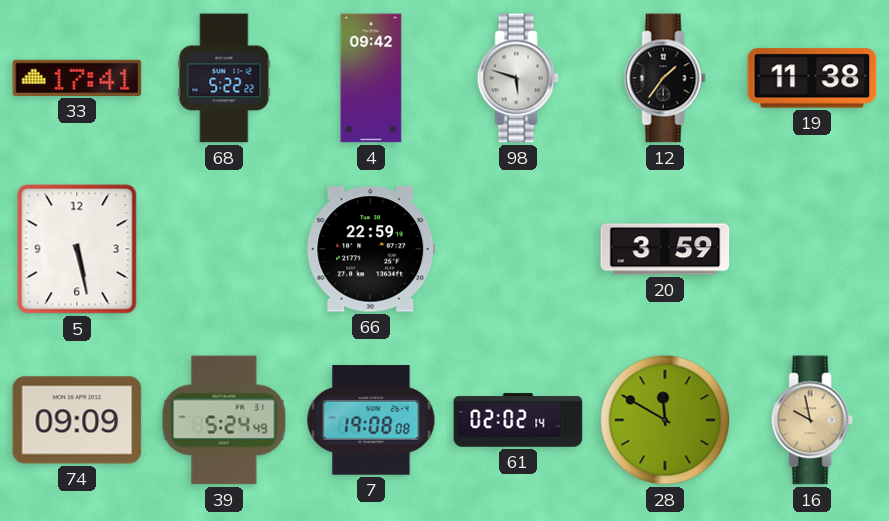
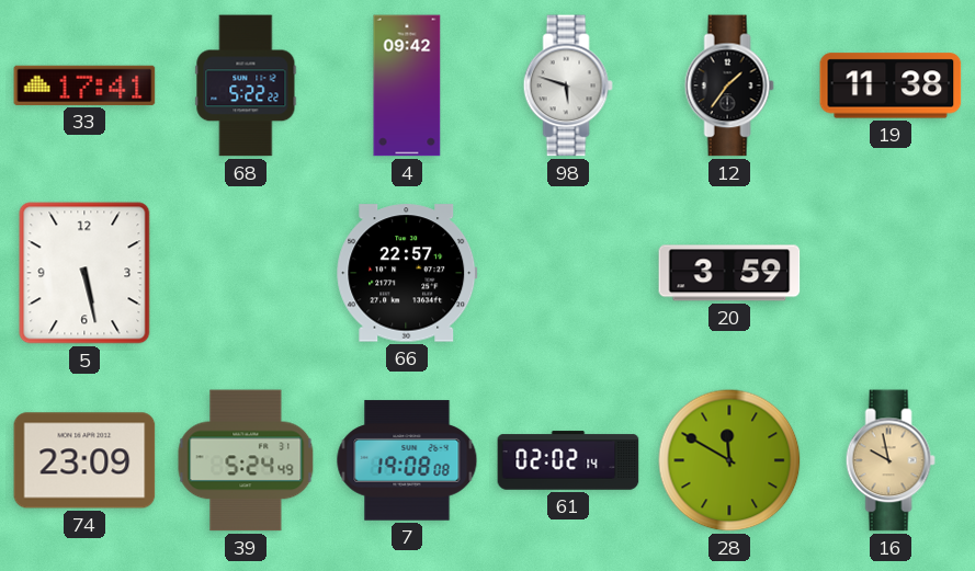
66: 22:59 -> 22:57 (407, 273)
74: 09:09 -> 23:09 (84, 460)
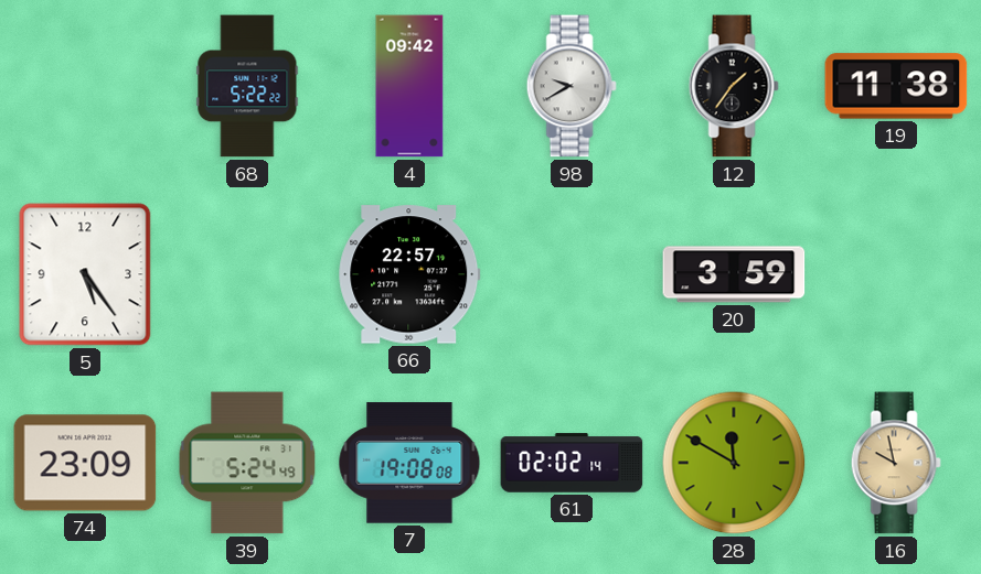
33: 17:41 -> none (84, 85)
98: 5:48 -> 9:40 (572, 86)
5: 5:28 -> 5:24 (85, 274)
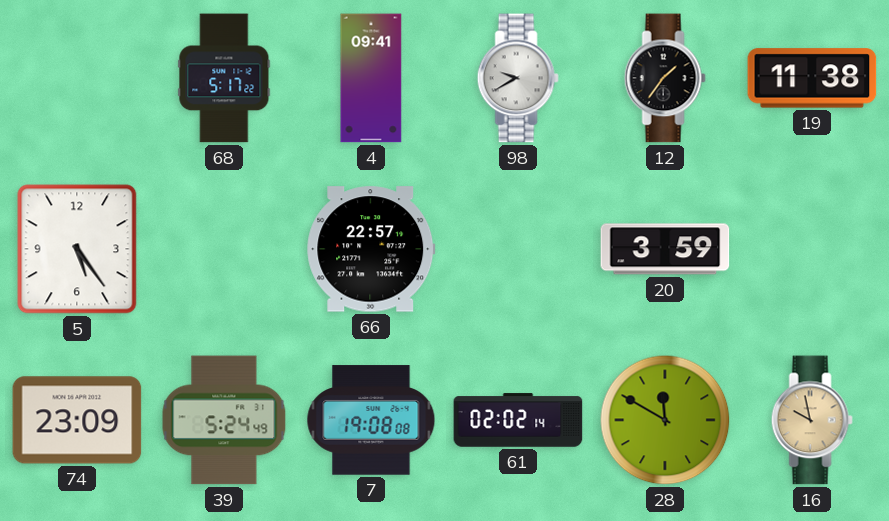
68: 5:22 -> 5:17 (224, 78)
4: 09:42 -> 09:41 (371, 78)
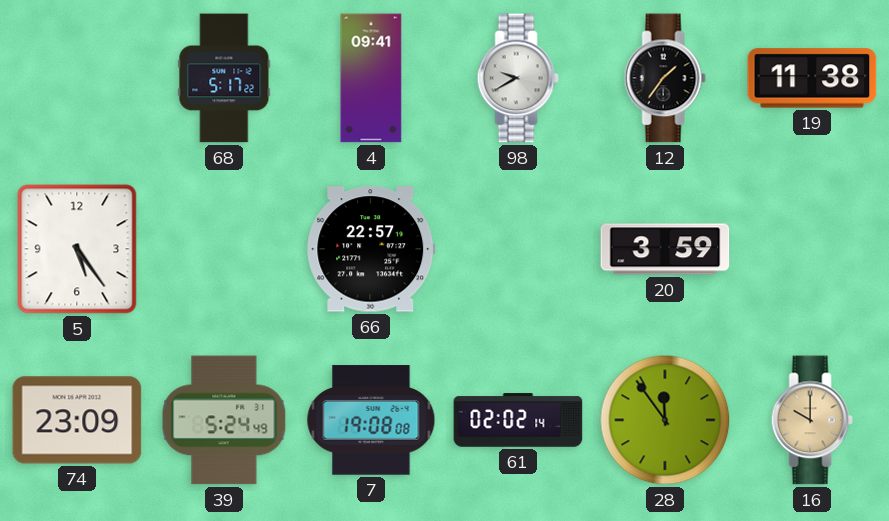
28: 11:50 -> 11:54 (665, 420)
16: 9:58 -> 10:00 (812, 420)
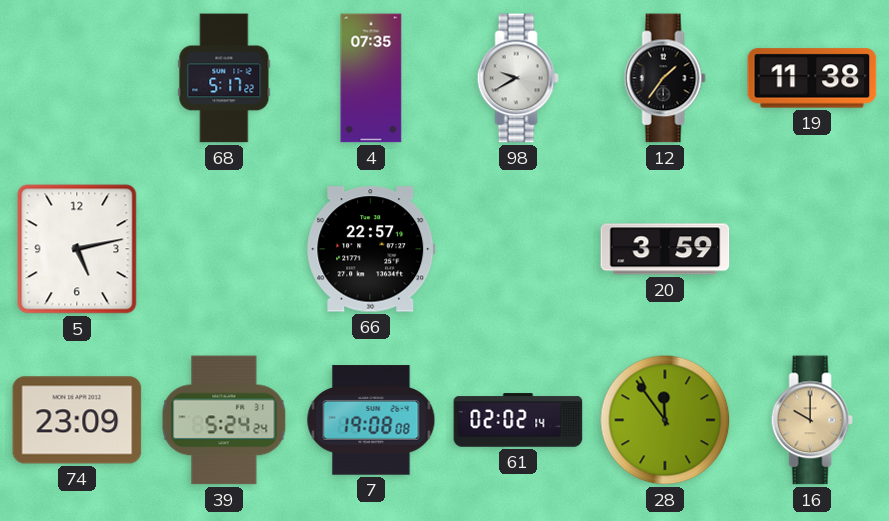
4: 09:41 -> 07:35 (371, 78)
5: 5:24 -> 5:13 (77, 249)
39: 5:24:49 -> 5:24:24 (224, 420)
